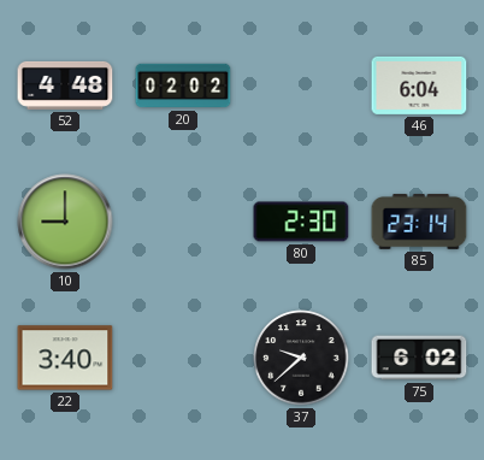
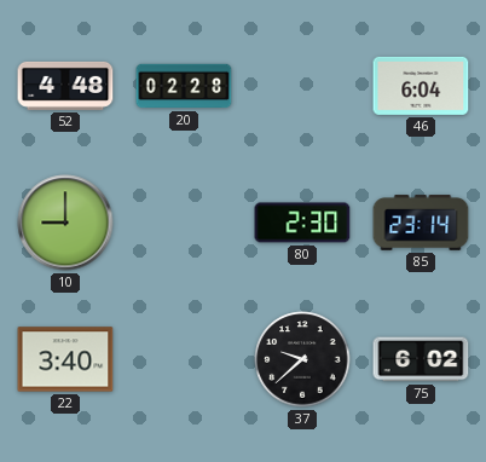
20: 02:02 -> 02:28 (184, 86)
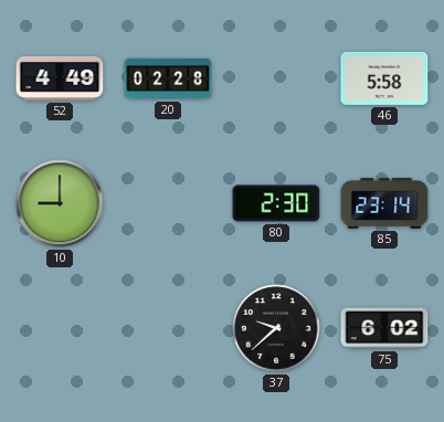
52: 4:48 -> 4:49 (60, 78)
46: 6:04 -> 5:58 (384, 78)
22: 3:40 -> none (65, 359)
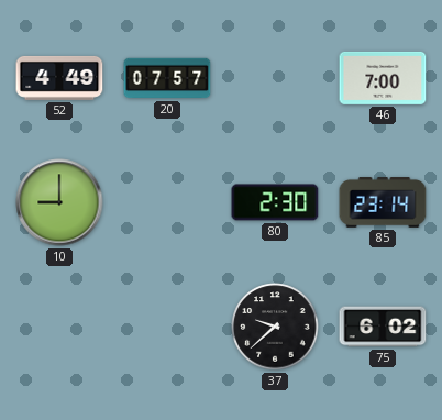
20: 02:28 -> 07:57 (167, 78)
46: 5:58 -> 7:00 (383, 78)
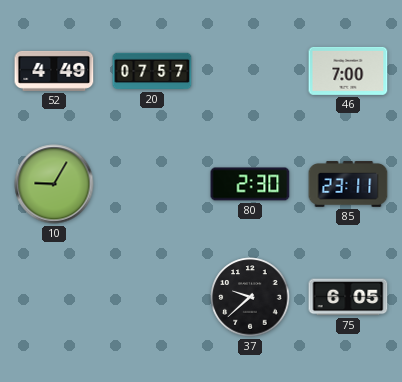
10: 9:00 -> 9:05 (54, 184)
85: 23:14 -> 23:11 (348, 184)
75: 6:02 -> 6:05 (348, 297)
